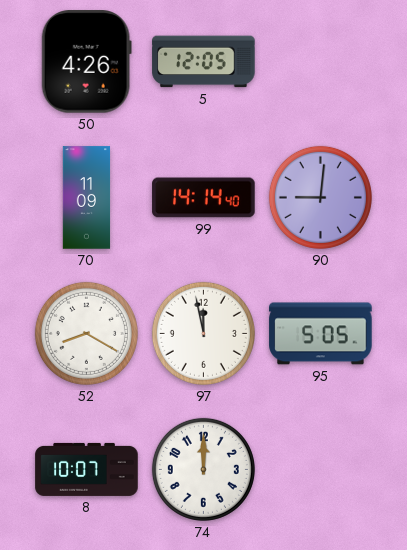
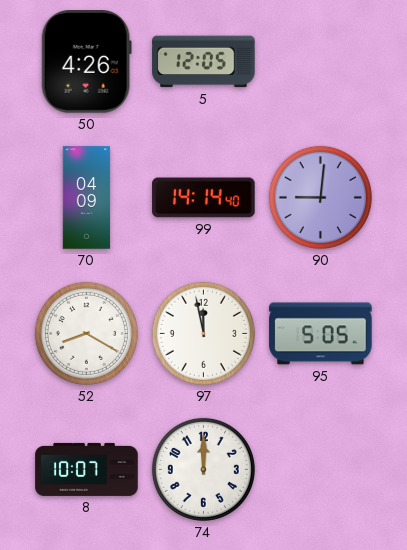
70: 11:09 -> 04:09 (87, 198)
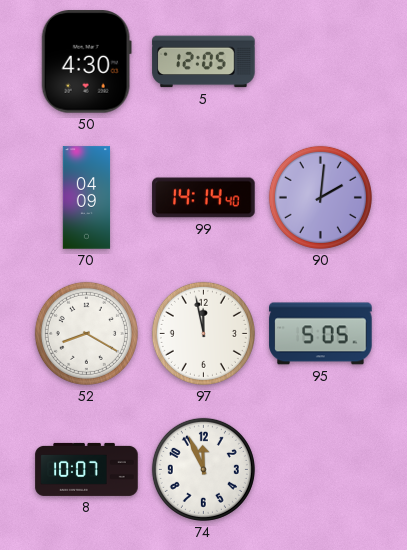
50: 4:26 -> 4:30 (86, 62)
90: 9:01 -> 2:01 (320, 197)
74: 12:00 -> 11:56 (203, 469)
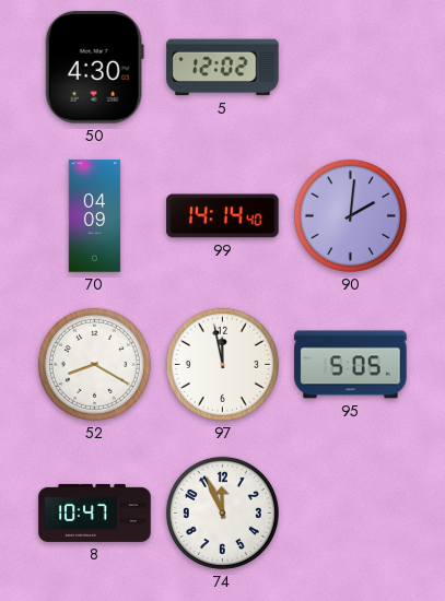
5: 12:05 -> 12:02 (223, 68)
8: 10:07 -> 10:47 (95, 512)
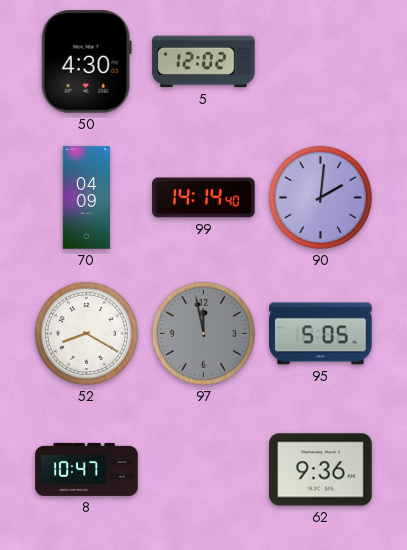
97 dial: white -> grey (203, 333)
74: 11:56 -> none (222, 512)
62: none -> 9:36 (321, 470)
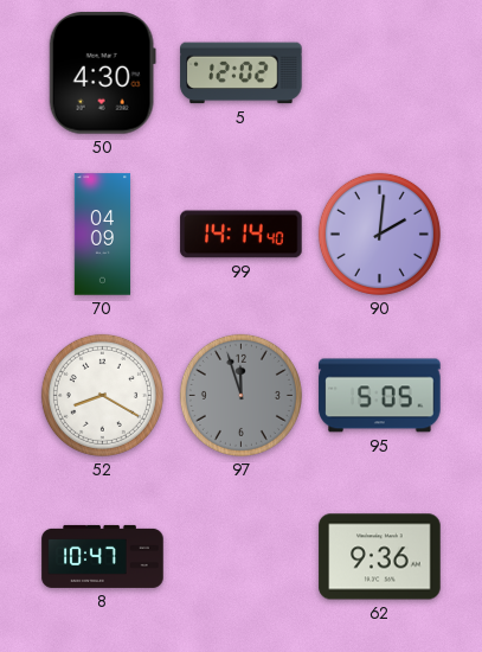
97: 11:58 -> 11:57 (240, 395)
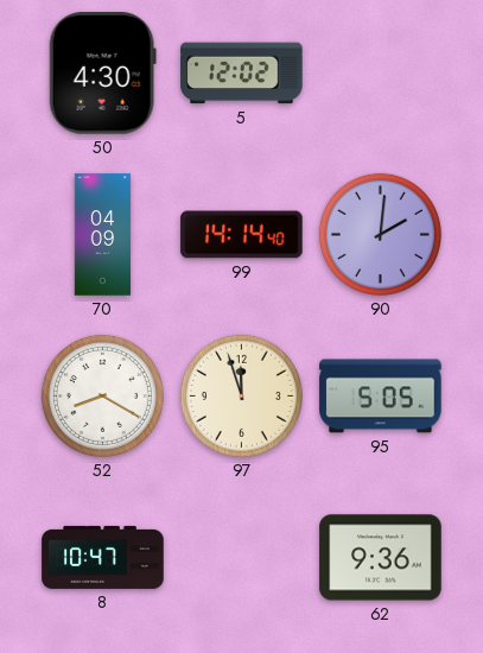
97 dial: grey -> cream (241, 395)
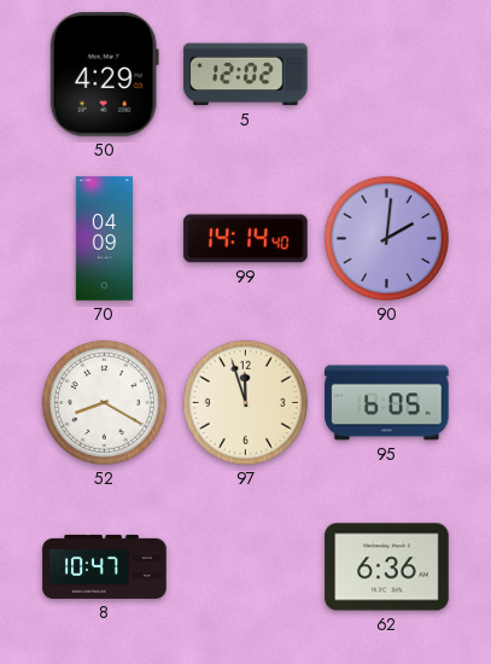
50: 4:30 -> 4:29 (104, 75)
95: 5:05 -> 6:05 (387, 403)
62: 9:36 -> 6:36 (387, 567)
